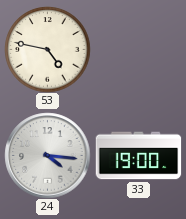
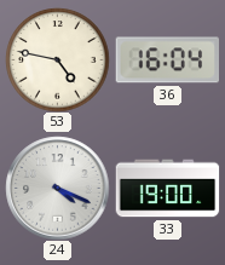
36: none -> 16:04 (167, 61)
24: 4:16 -> 4:19 (57, 188)
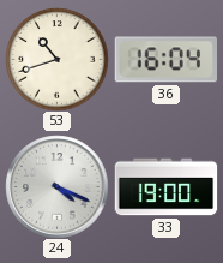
53: 4:47 -> 10:42 (56, 59)
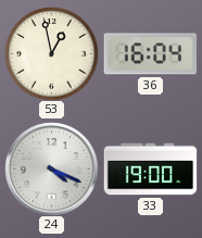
53: 10:42 -> 12:58 (51, 53)
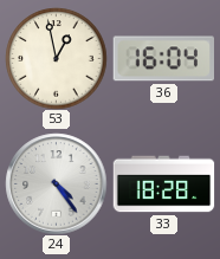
24: 4:19 -> 4:24 (56, 183)
33: 19:00 -> 18:28 (163, 184)
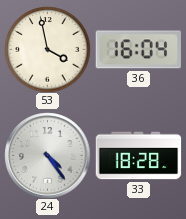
53: 12:58 -> 3:58 (47, 49)
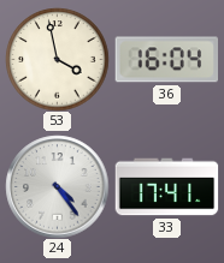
33: 18:28 -> 17:41 (166, 187)
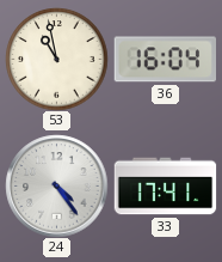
53: 3:58 -> 10:58 (56, 59)
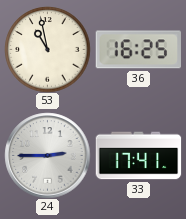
36: 16:04 -> 16:25 (138, 50)
24: 4:24 -> 2:45 (47, 155)
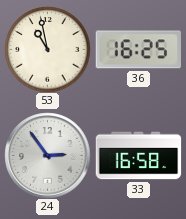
24: 2:45 -> 2:54 (47, 155)
33: 17:41 -> 16:58 (138, 156)
